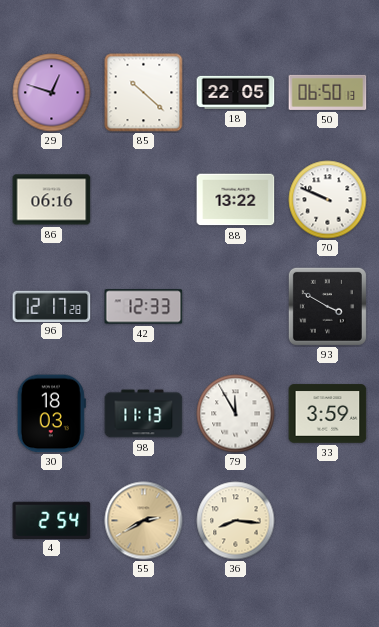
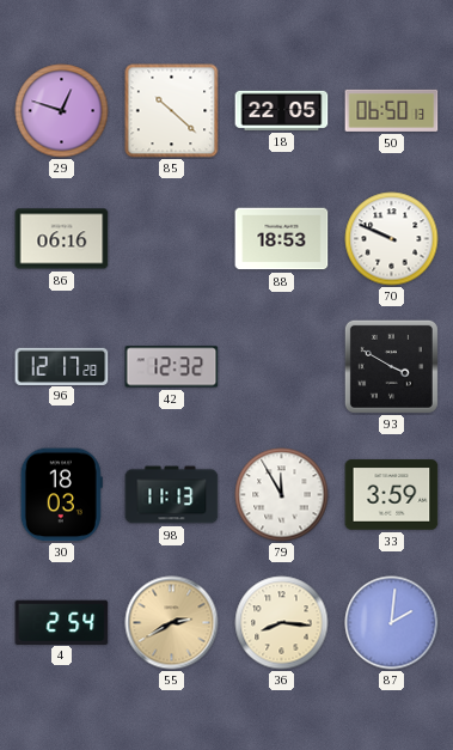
88: 13:22 -> 18:53 (282, 239)
42: 12:33 -> 12:32 (172, 367)
87: none -> 2:01 (392, 623)
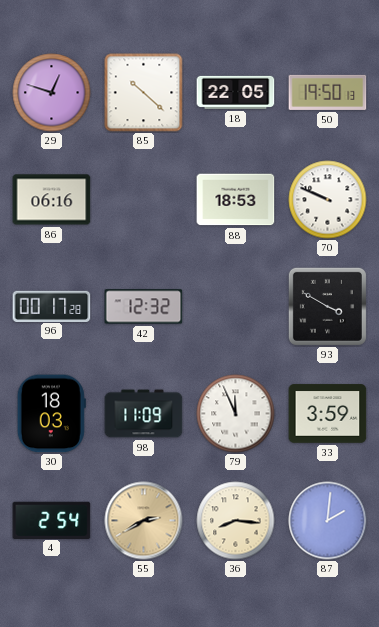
50: 06:50 -> 19:50 (328, 92)
96: 12:17 -> 00:17 (52, 306)
98: 11:13 -> 11:09 (144, 414)
79: 11:55 -> 11:56 (236, 414)
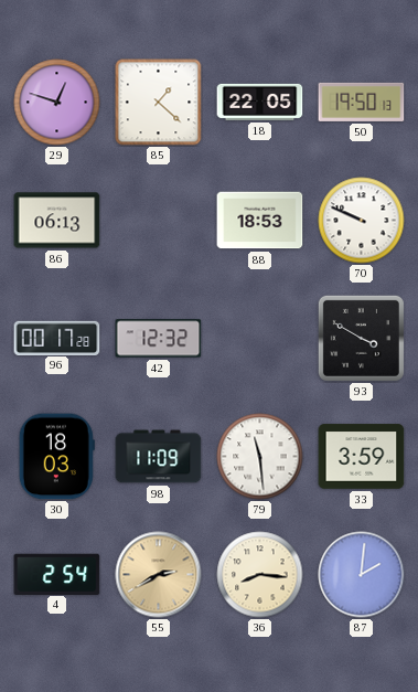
85: 10:22 -> 1:22 (159, 103)
86: 06:16 -> 06:13 (57, 221)
79: 11:56 -> 11:29 (260, 457)
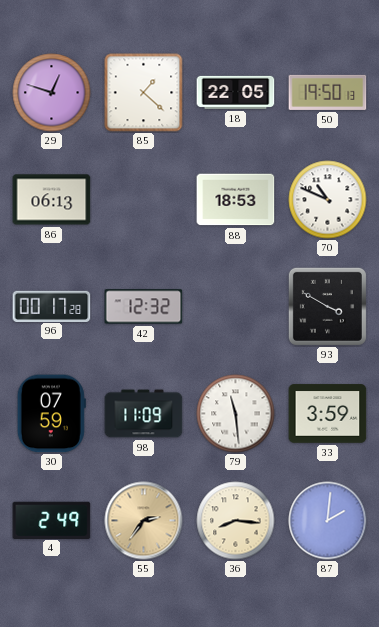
70: 9:49 -> 10:49 (328, 200)
30: 18:03 -> 07:59 (51, 414)
4: 2:54 -> 2:49 (52, 520)
55: 2:40 -> 2:36 (144, 521)
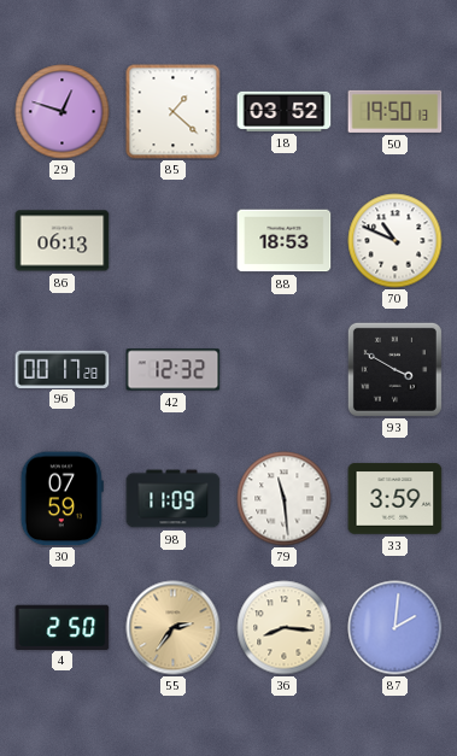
18: 22:05 -> 03:52 (285, 111)
4: 2:49 -> 2:50 (63, 627)
